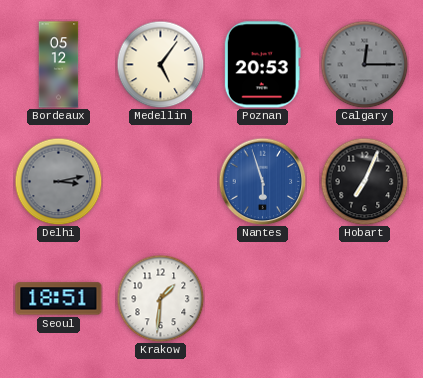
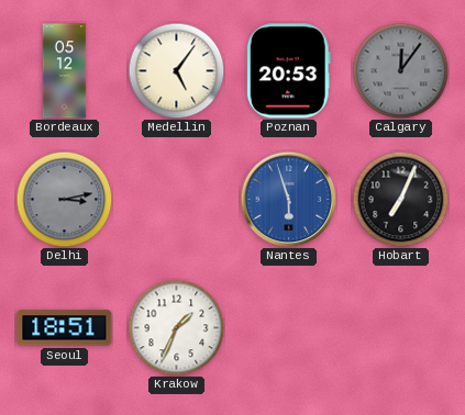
Calgary: 12:15 -> 12:06 (400, 70)
Krakow: 1:31 -> 1:34 (176, 327)
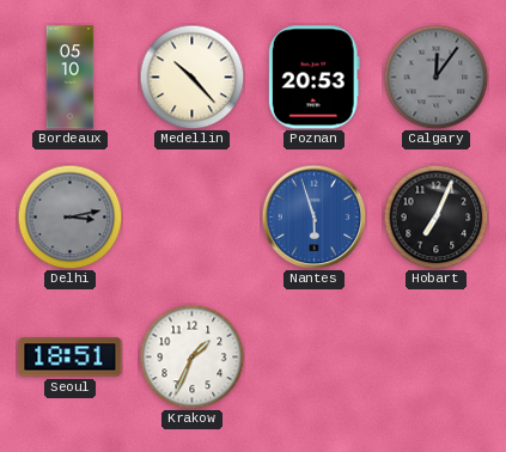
Bordeaux: 05:12 -> 05:10 (71, 78)
Medellin: 5:06 -> 10:23 (191, 77)
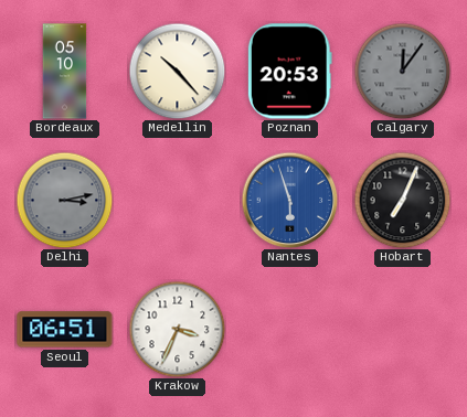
Seoul: 18:51 -> 06:51 (65, 330)
Krakow: 1:34 -> 3:34 (177, 329)
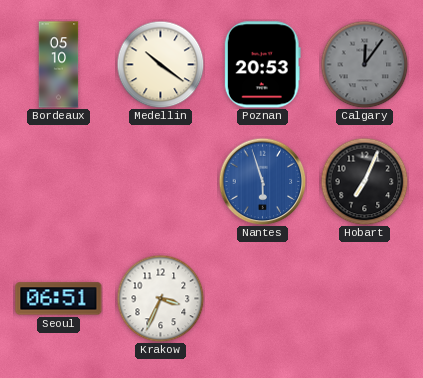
Medellin: 10:23 -> 10:21 (160, 64)
Delhi: 3:13 -> none (64, 200)
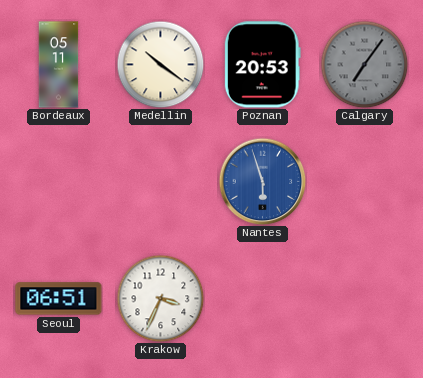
Bordeaux: 05:10 -> 05:11 (59, 65)
Calgary: 12:06 -> 7:06 (364, 64)
Hobart: 7:04 -> none (364, 181)
